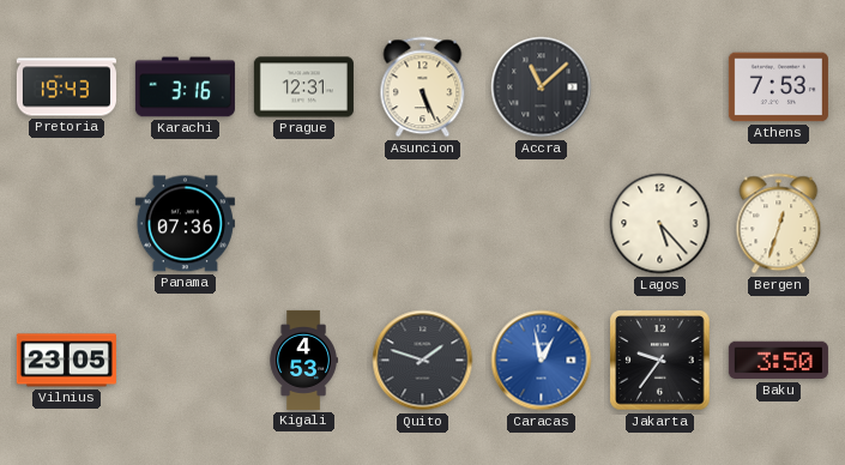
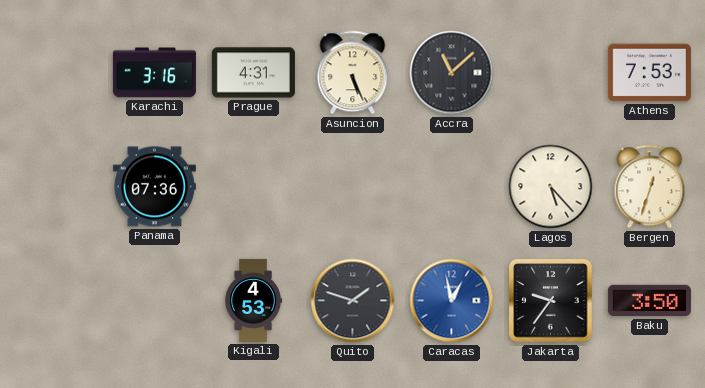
Pretoria: 19:43 -> none (66, 87)
Prague: 12:31 -> 4:31 (253, 73)
Vilnius: 23:05 -> none (66, 361)
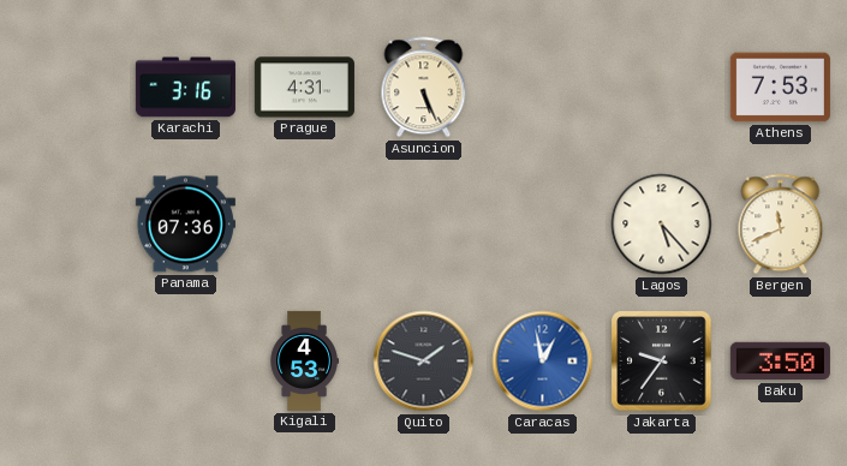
Accra: 11:08 -> none (452, 73)
Bergen: 12:33 -> 11:41 (781, 225)
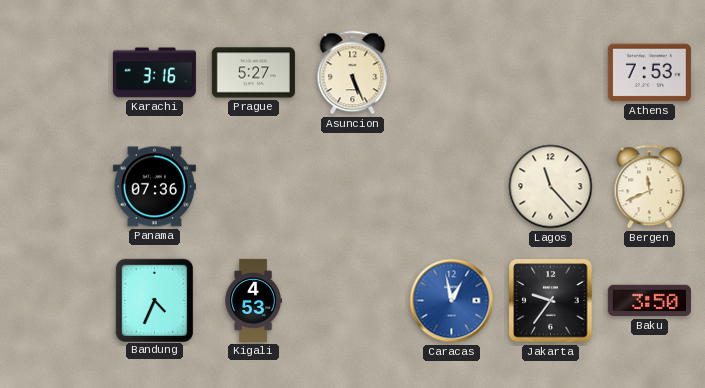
Prague: 4:31 -> 5:27 (253, 73)
Lagos: 5:23 -> 11:23 (551, 187)
Bandung: none -> 4:34 (154, 300)
Quito: 1:48 -> none (424, 362)
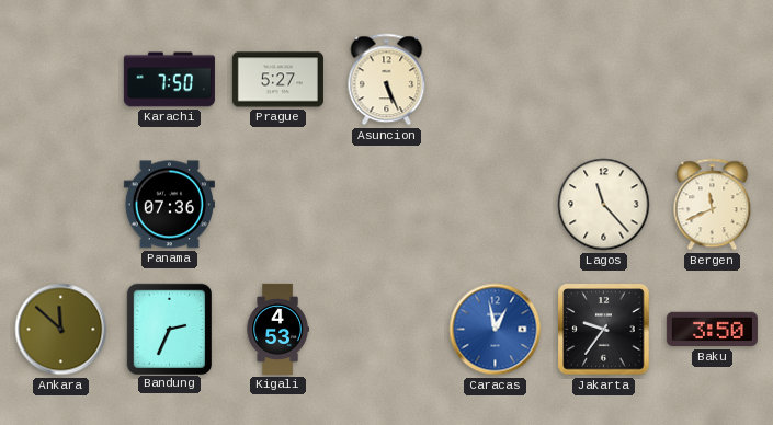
Karachi: 3:16 -> 7:50 (169, 80)
Athens: 7:53 -> none (649, 73)
Ankara: none -> 11:52 (61, 330)
Bandung: 4:34 -> 2:34 (169, 329)
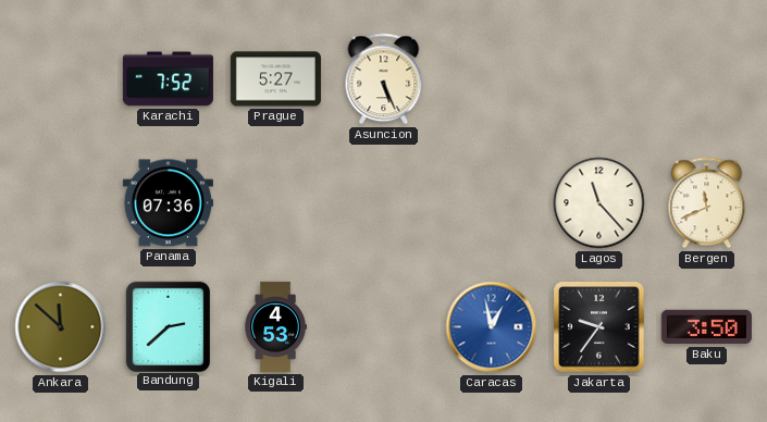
Karachi: 7:50 -> 7:52 (168, 79)
Bandung: 2:34 -> 2:38 (168, 326)
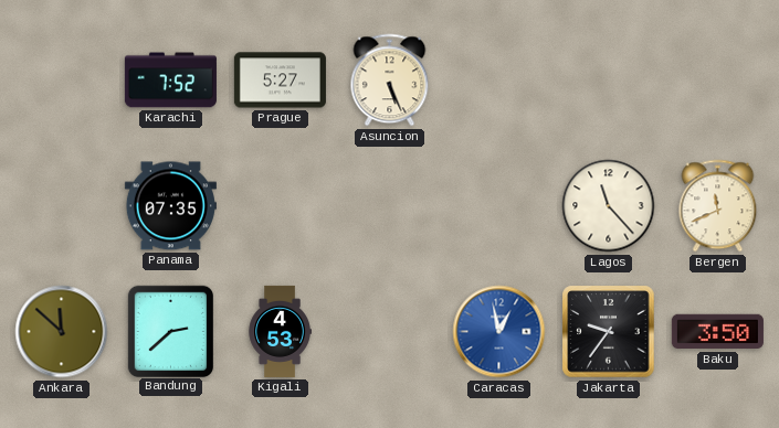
Panama: 07:36 -> 07:35 (170, 206)
